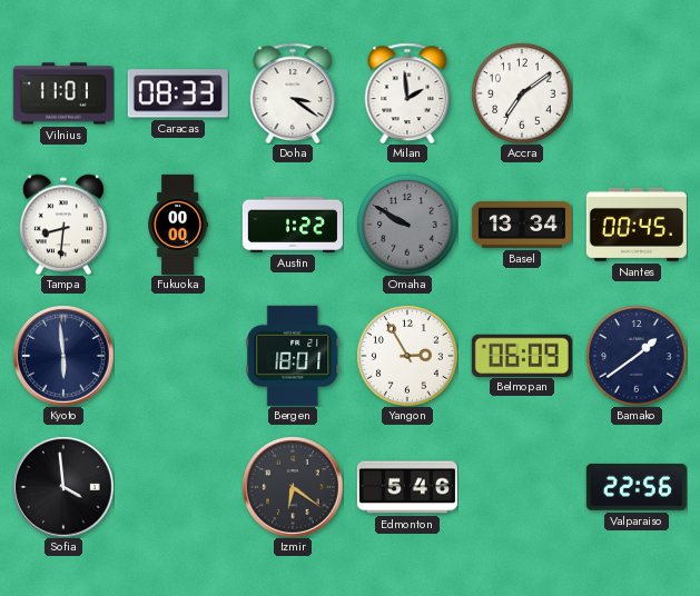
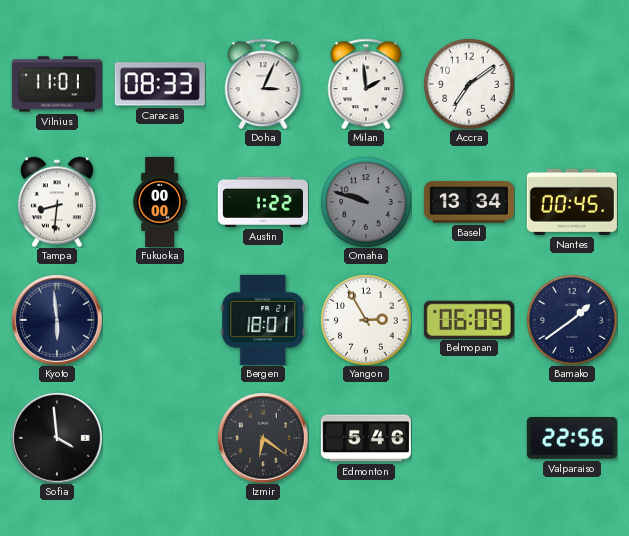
Doha: 3:21 -> 3:04 (263, 84)
Omaha: 9:50 -> 9:48 (366, 202)
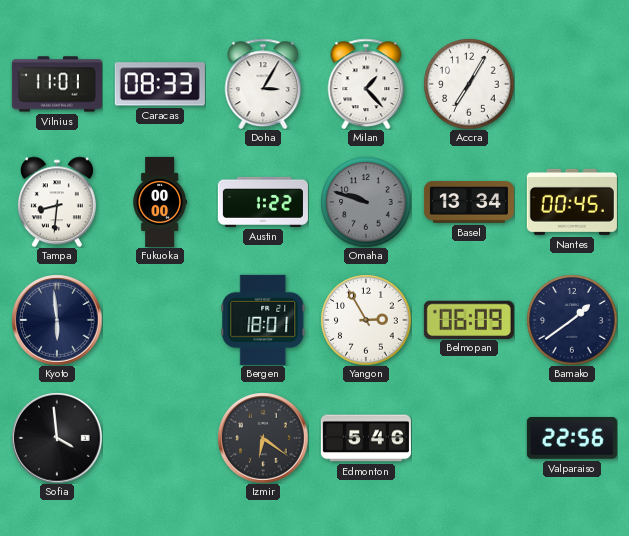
Doha: 3:04 -> 3:05 (263, 84)
Milan: 1:59 -> 1:23 (366, 84)
Accra: 7:09 -> 7:05 (469, 84)
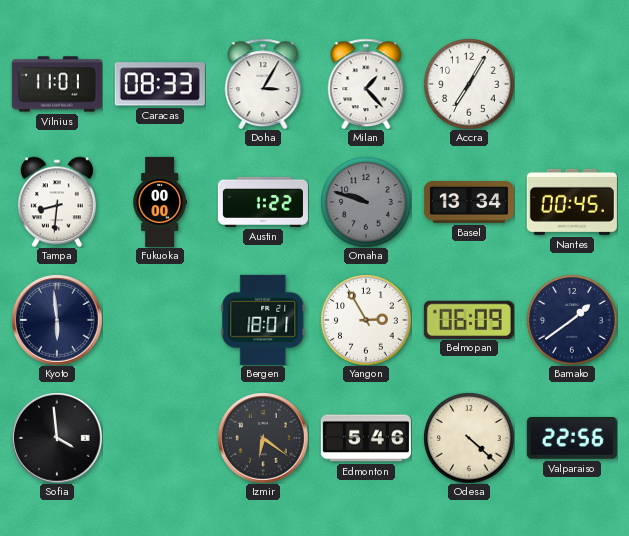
Odesa: none -> 4:22 (469, 438)
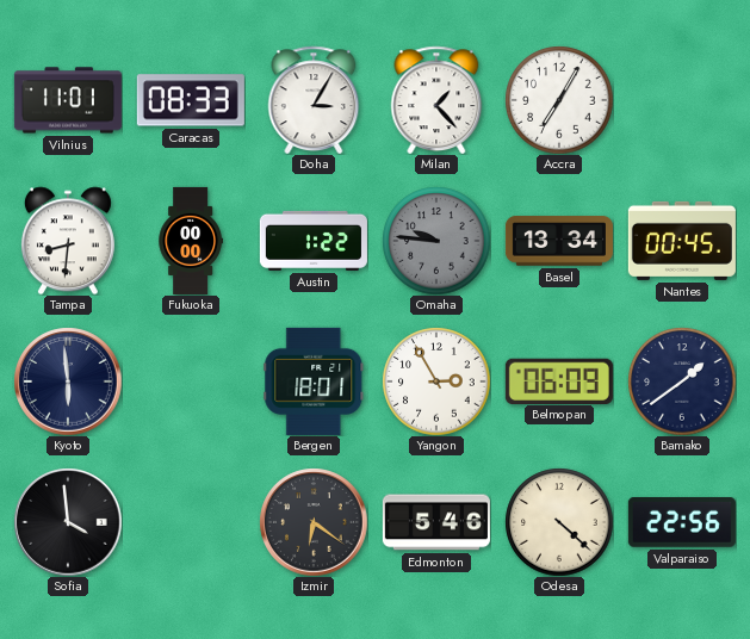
Omaha: 9:48 -> 9:46 (436, 241)
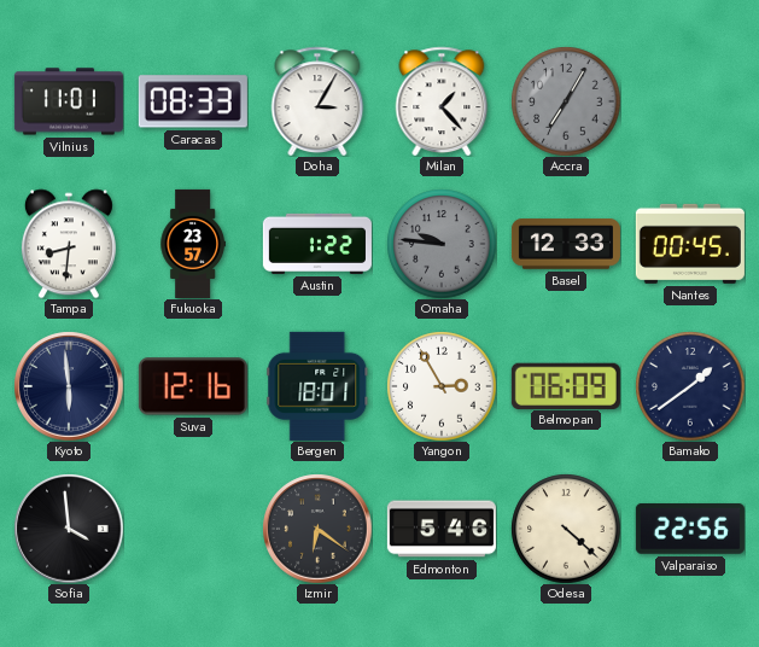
Accra dial: white -> grey (566, 101)
Fukuoka: 00:00 -> 23:57 (192, 244)
Basel: 13:34 -> 12:33 (566, 244)
Suva: none -> 12:16 (193, 386)
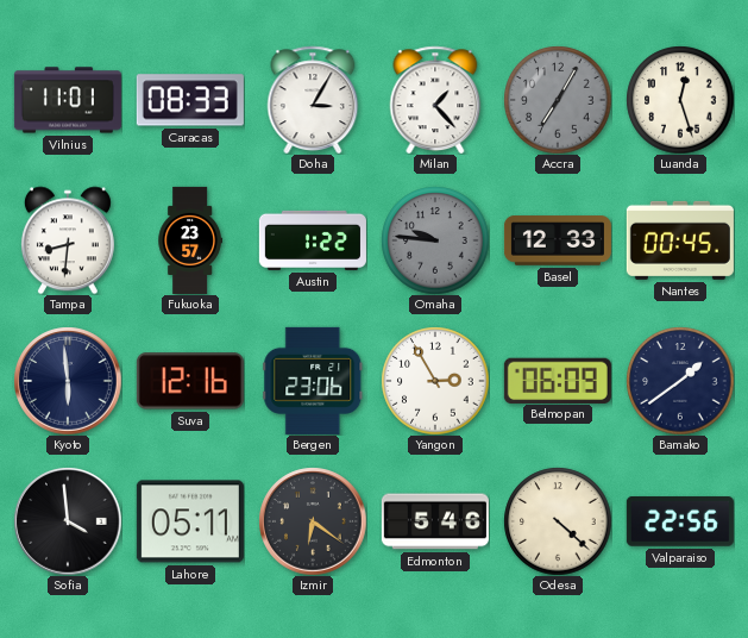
Luanda: none -> 12:27 (680, 100)
Bergen: 18:01 -> 23:06 (313, 381)
Lahore: none -> 05:11 (190, 521)
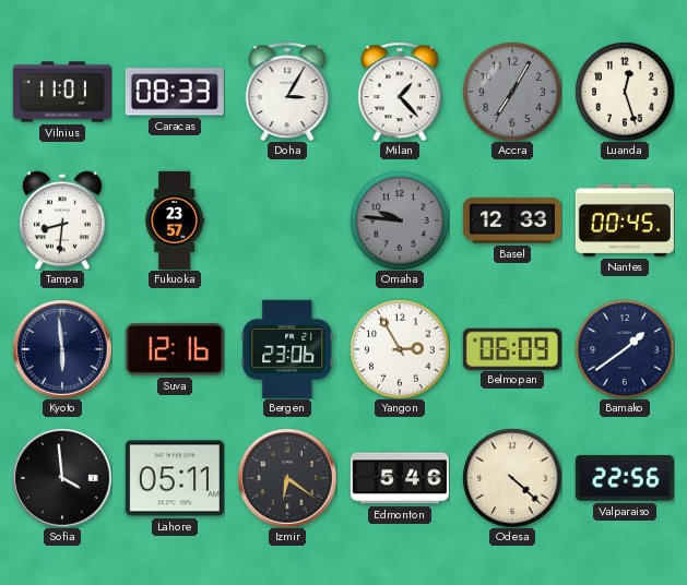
Austin: 1:22 -> none (313, 240)
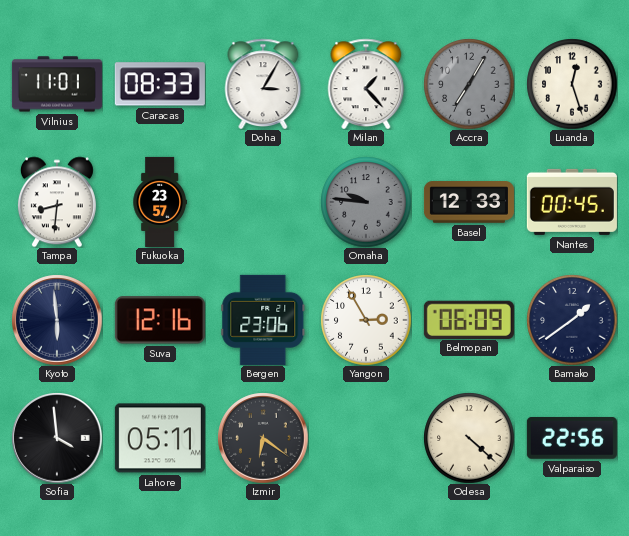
Edmonton: 5:46 -> none (400, 478)
